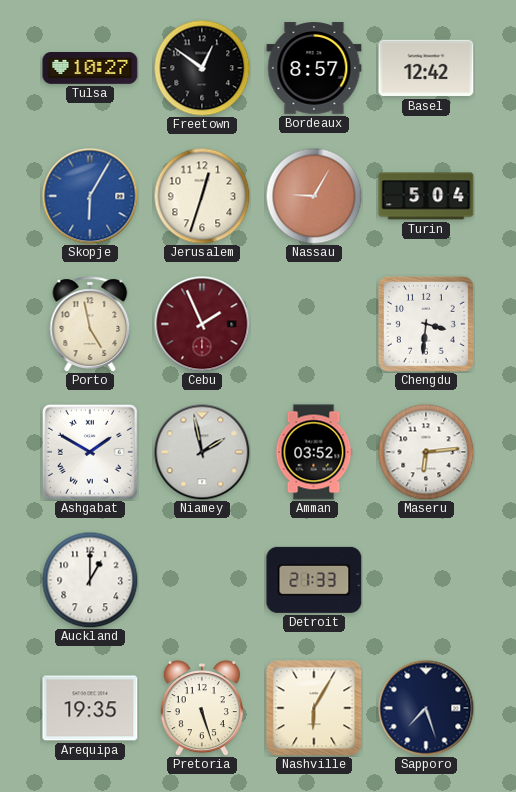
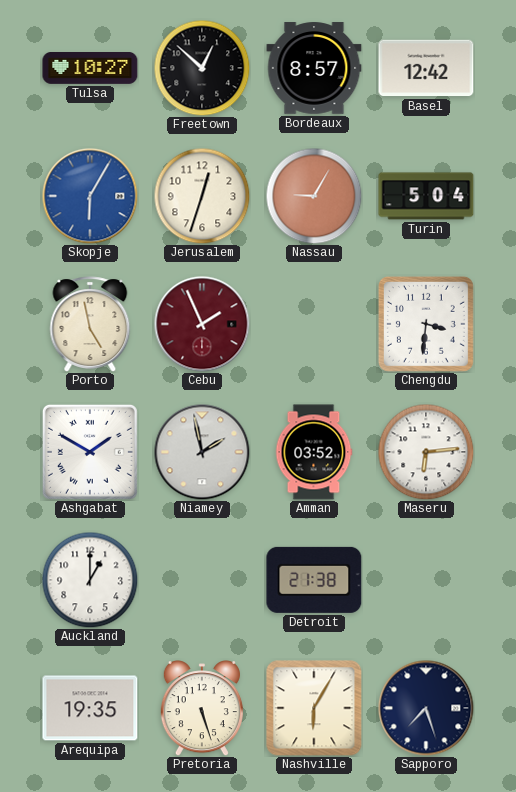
Freetown: 12:51 -> 12:52 (202, 68)
Detroit: 21:33 -> 21:38 (314, 580)
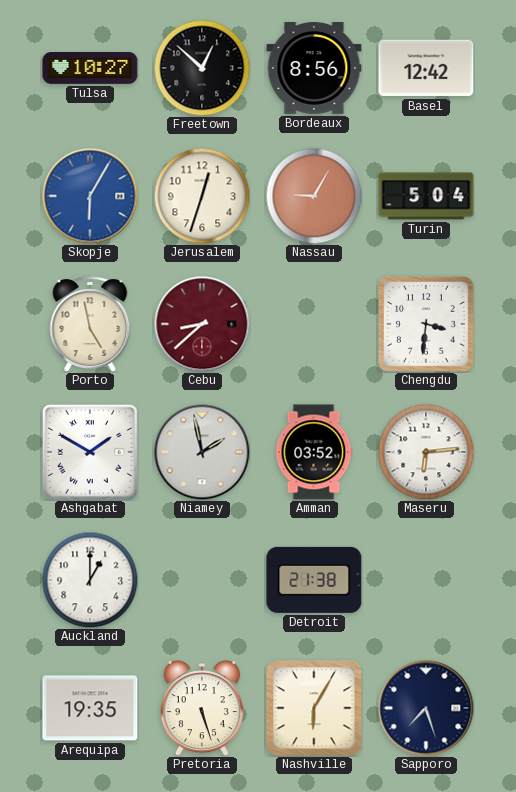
Bordeaux: 8:57 -> 8:56 (314, 68)
Cebu: 1:56 -> 8:38 (202, 324)
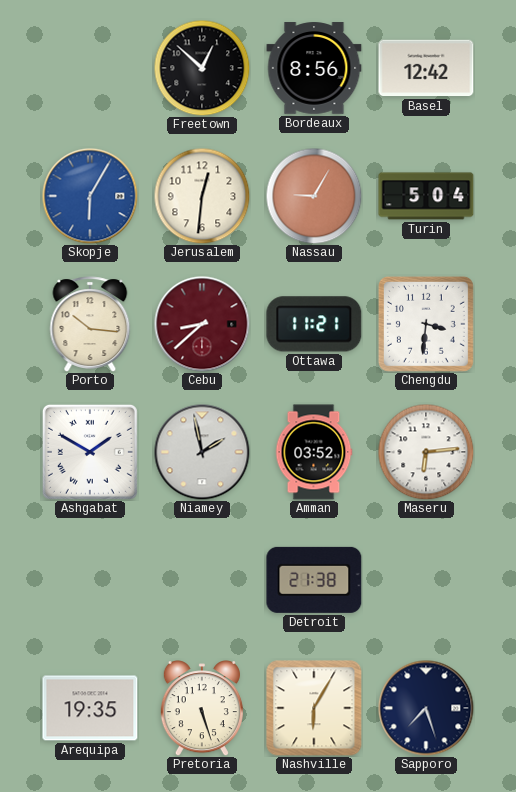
Tulsa: 10:27 -> none (90, 69)
Jerusalem: 12:33 -> 12:31 (202, 196)
Porto: 4:58 -> 10:16 (90, 324)
Ottawa: none -> 11:21 (314, 324)
Auckland: 1:00 -> none (90, 580)
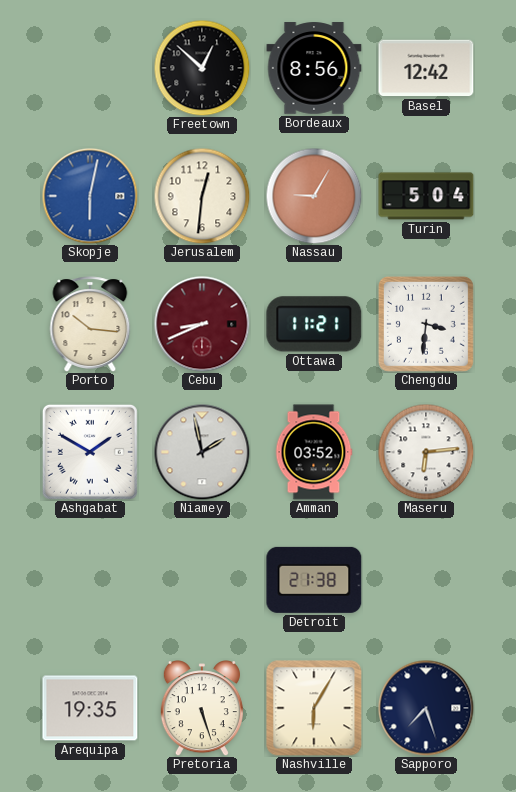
Skopje: 6:05 -> 6:02 (90, 196)
Cebu: 8:38 -> 8:41 (202, 324)
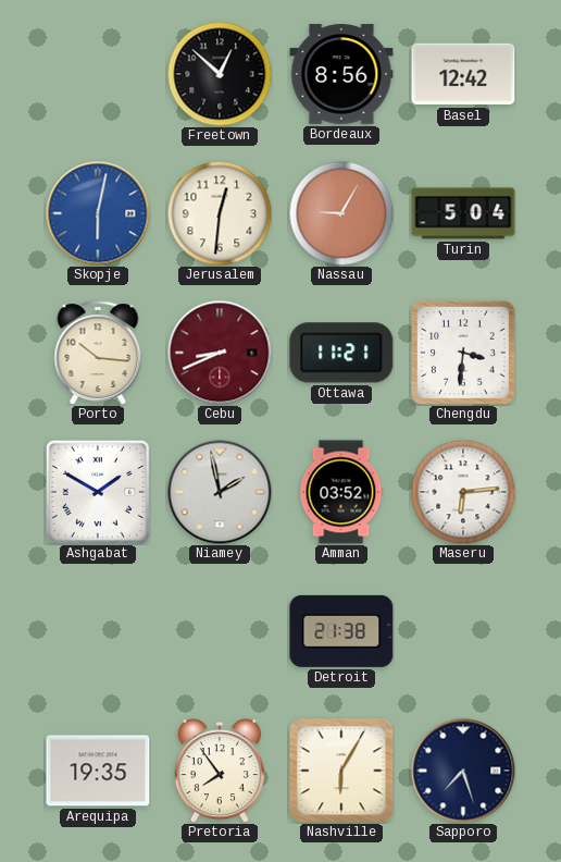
Pretoria: 5:27 -> 7:54 (220, 771)
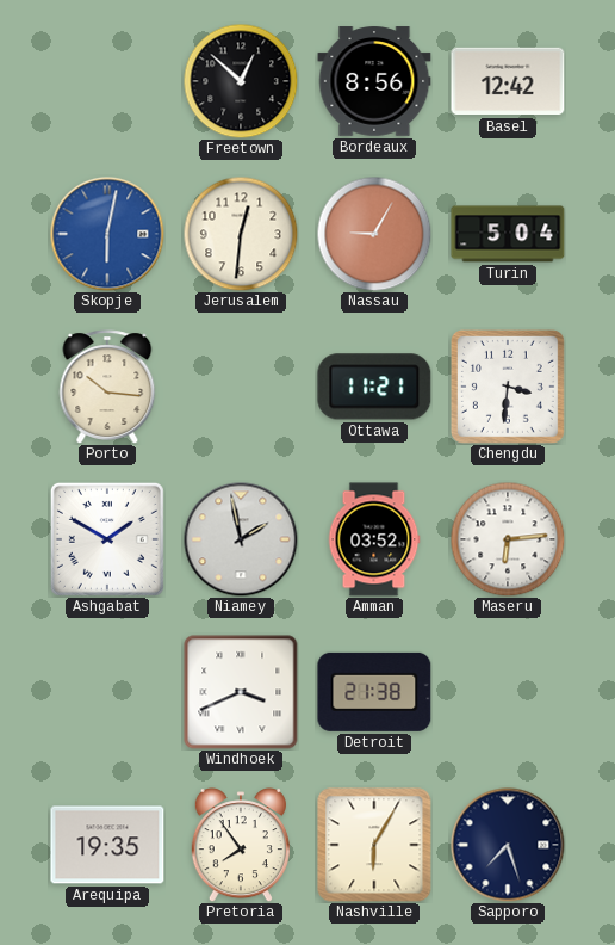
Cebu: 8:41 -> none (220, 353)
Windhoek: none -> 3:41 (241, 692)
